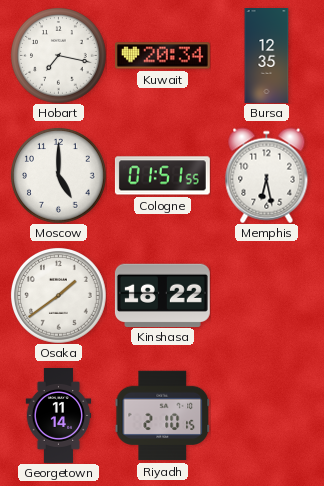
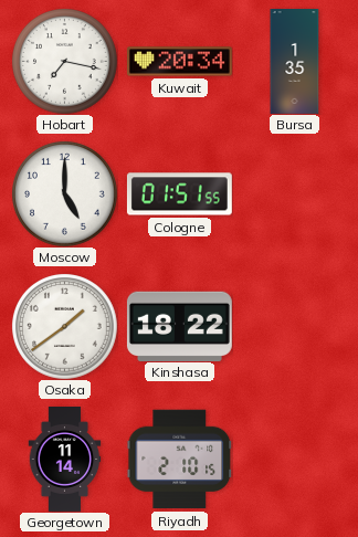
Bursa: 12:35 -> 1:35 (295, 62)
Memphis: 6:28 -> none (267, 175)
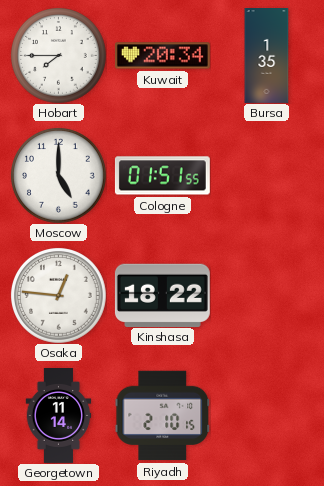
Hobart: 7:17 -> 7:45 (59, 56)
Osaka: 1:39 -> 12:46 (59, 296)
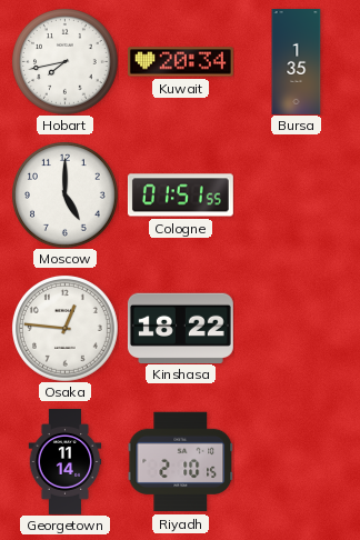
Hobart: 7:45 -> 7:43 (66, 62)
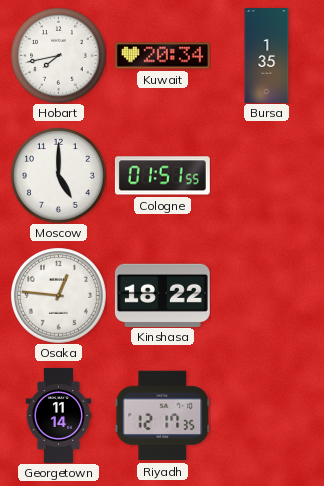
Riyadh: 2:10 -> 12:17 (162, 416)
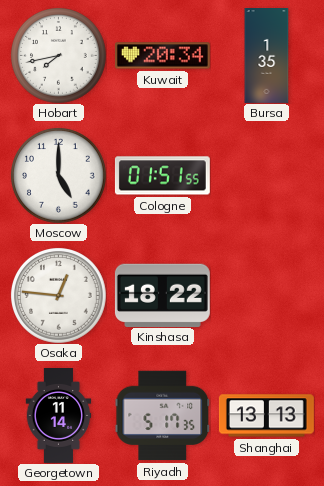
Riyadh: 12:17 -> 5:17 (162, 416)
Shanghai: none -> 13:13 (266, 416)
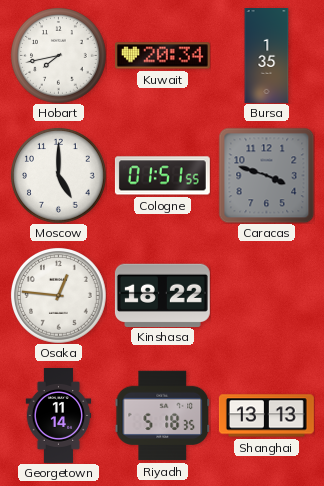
Caracas: none -> 3:48 (266, 175)
Riyadh: 5:17 -> 5:18 (162, 416)
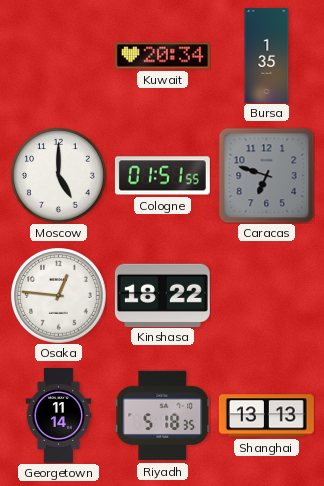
Hobart: 7:43 -> none (59, 56)
Caracas: 3:48 -> 6:48 (266, 175)
